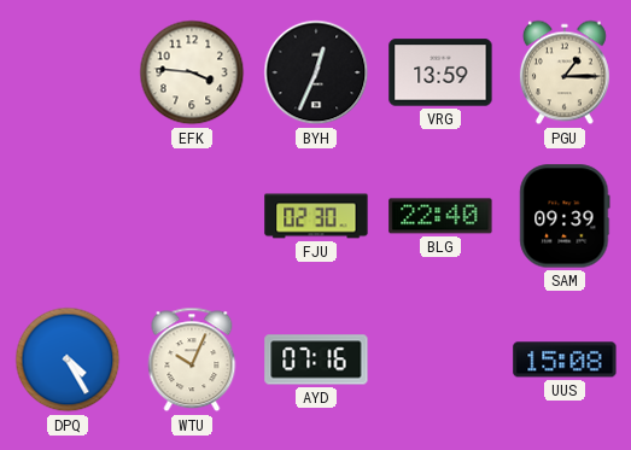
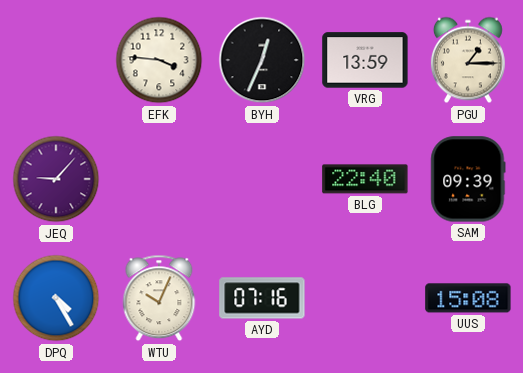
JEQ: none -> 9:07 (56, 179)
FJU: 02:30 -> none (316, 216)
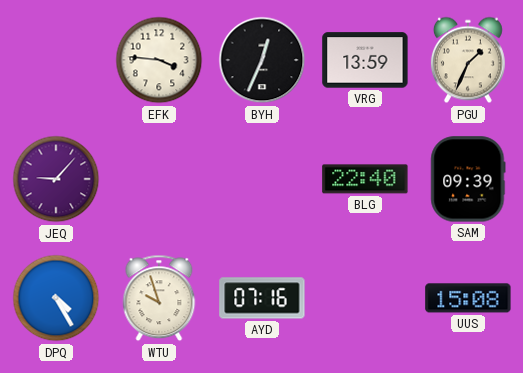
PGU: 1:15 -> 1:34 (468, 60)
WTU: 10:04 -> 9:57 (159, 298)
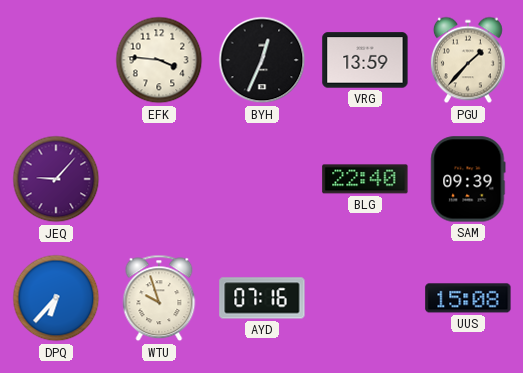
PGU: 1:34 -> 1:37 (468, 60)
DPQ: 4:25 -> 6:37 (56, 298)
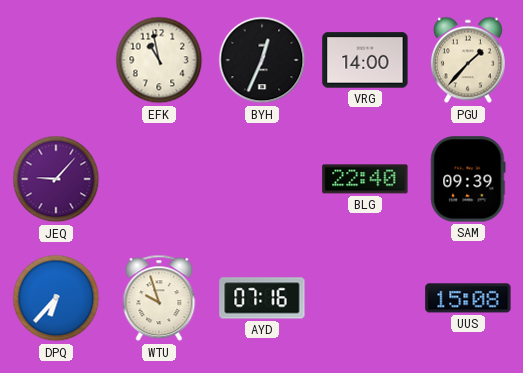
EFK: 3:46 -> 10:58 (159, 60)
VRG: 13:59 -> 14:00 (365, 60)
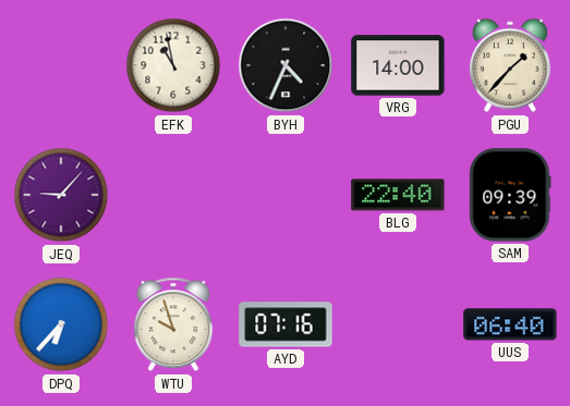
BYH: 12:34 -> 4:34 (286, 65)
UUS: 15:08 -> 06:40 (510, 324)
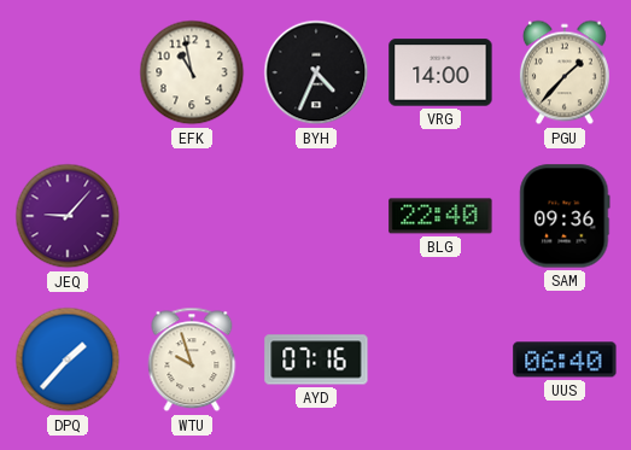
SAM: 09:39 -> 09:36 (565, 216)
DPQ: 6:37 -> 1:37 (68, 360)
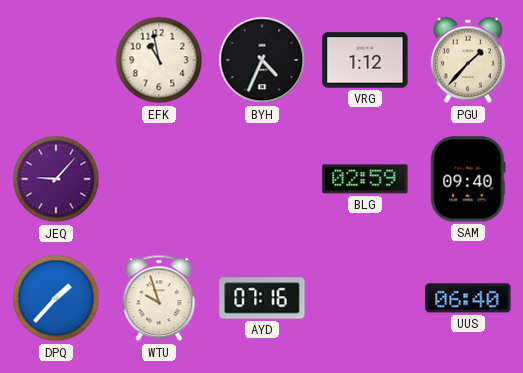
VRG: 14:00 -> 1:12 (365, 60)
BLG: 22:40 -> 02:59 (365, 179)
SAM: 09:36 -> 09:40 (468, 179)
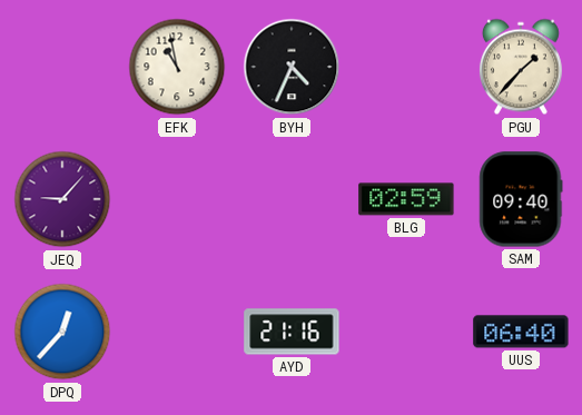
VRG: 1:12 -> none (365, 60)
DPQ: 1:37 -> 12:37 (62, 332)
WTU: 9:57 -> none (159, 298)
AYD: 07:16 -> 21:16 (292, 332)
